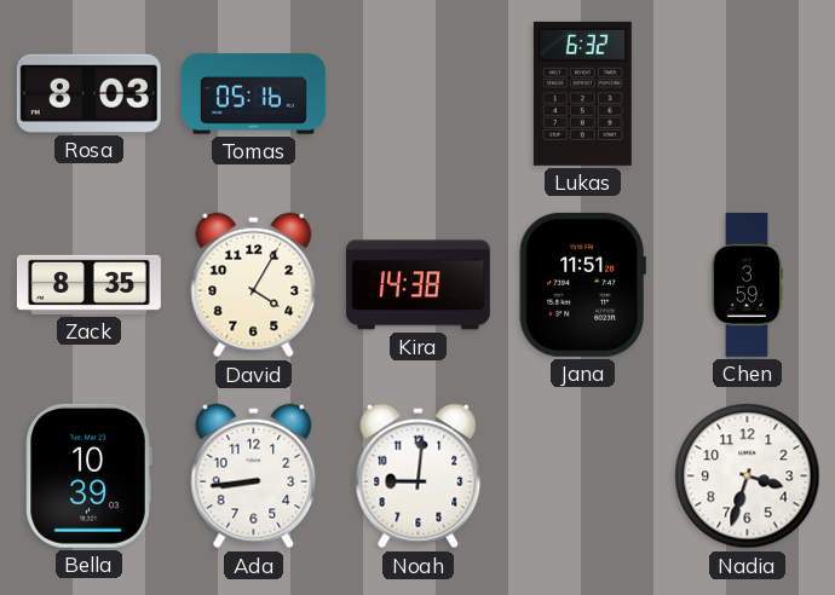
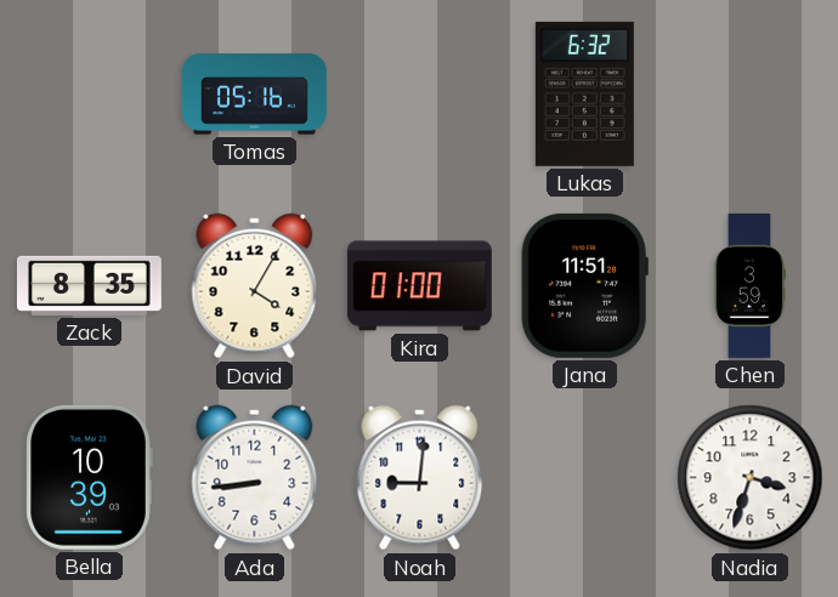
Rosa: 8:03 -> none (88, 93)
Kira: 14:38 -> 01:00 (419, 286)
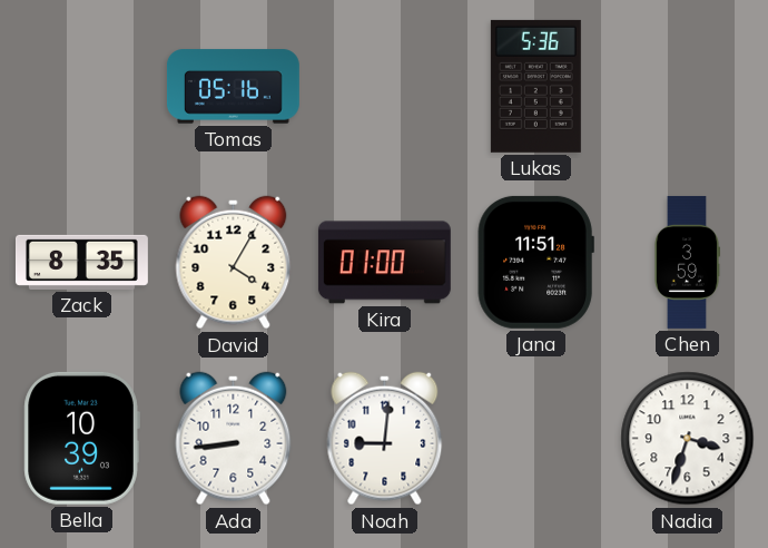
Lukas: 6:32 -> 5:36 (535, 86)
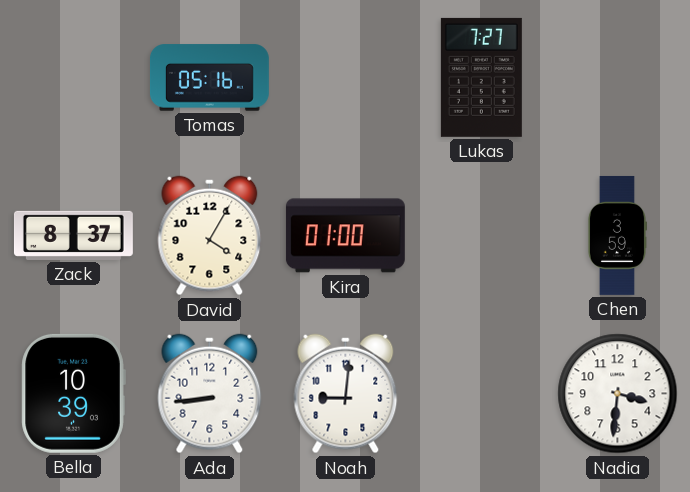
Lukas: 5:36 -> 7:27 (481, 77)
Zack: 8:35 -> 8:37 (73, 235)
Jana: 11:51 -> none (535, 262)
Nadia: 3:33 -> 3:31 (618, 394)
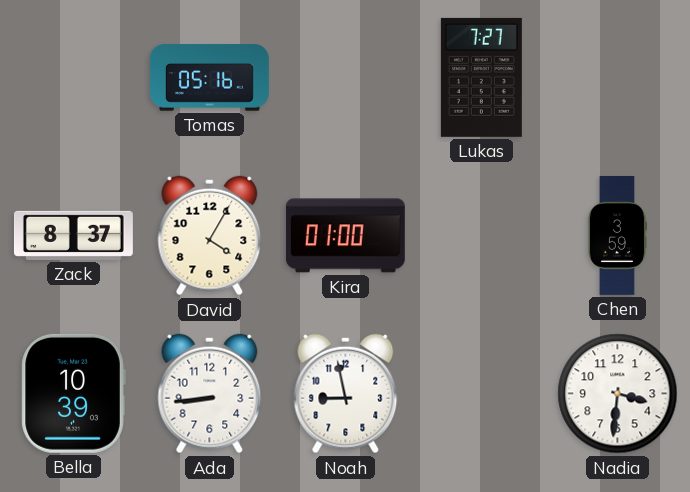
Noah: 9:01 -> 8:58 (346, 394)
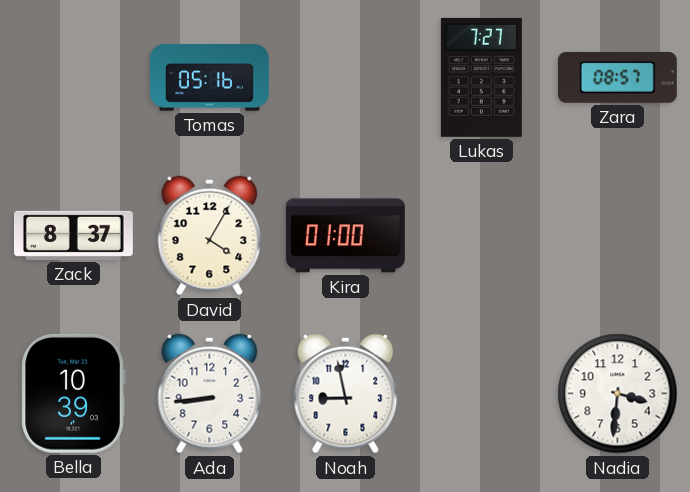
Zara: none -> 08:57 (617, 77)
Chen: 3:59 -> none (616, 235)
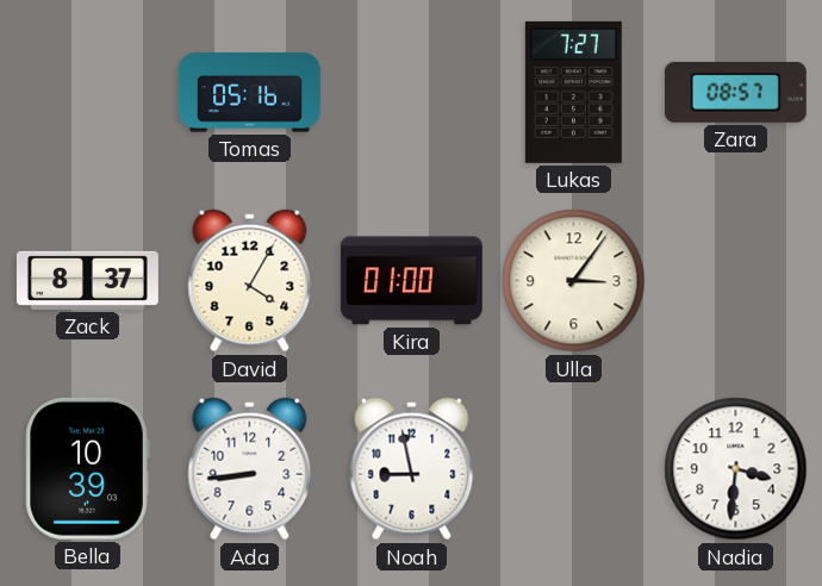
Ulla: none -> 3:06 (574, 281)
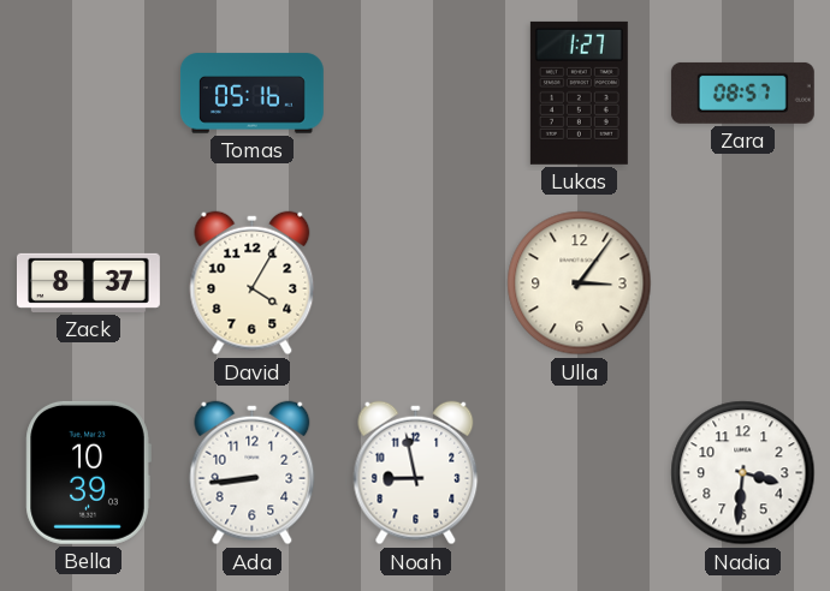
Lukas: 7:27 -> 1:27 (579, 92)
Kira: 01:00 -> none (411, 281)
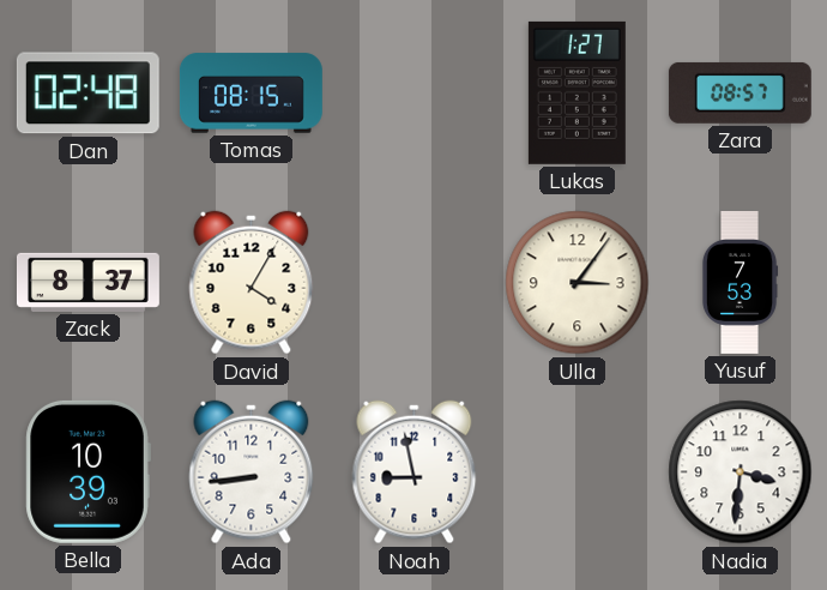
Dan: none -> 02:48 (87, 94)
Tomas: 05:16 -> 08:15 (250, 94)
Yusuf: none -> 7:53 (740, 282)
